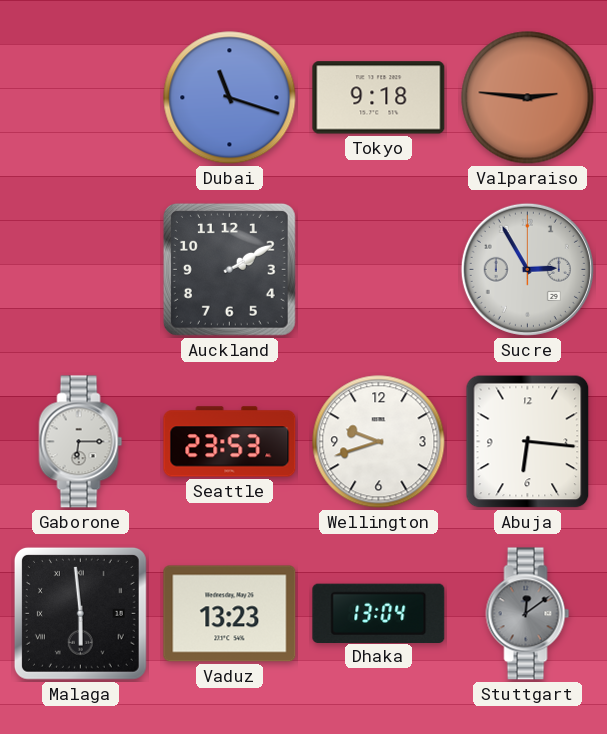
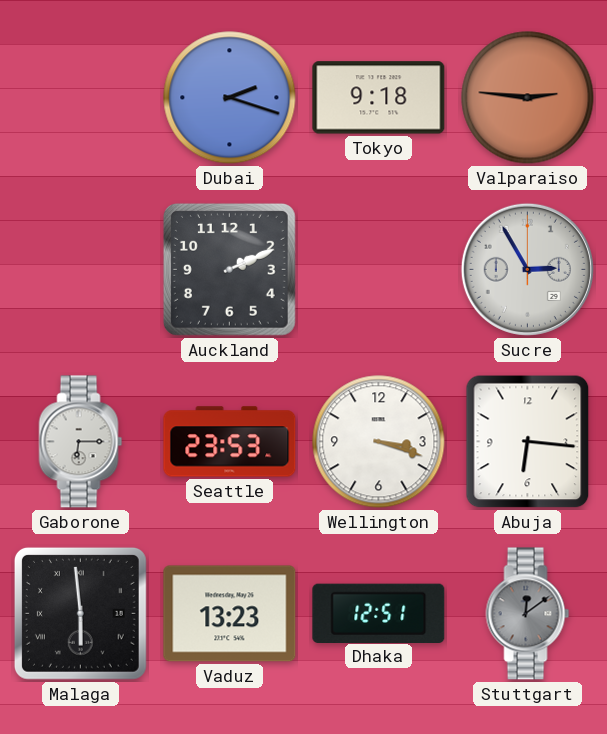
Dubai: 11:18 -> 2:18 (230, 98)
Auckland: 2:10 -> 2:11 (229, 269)
Wellington: 9:42 -> 3:18 (379, 442)
Dhaka: 13:04 -> 12:51 (379, 613)
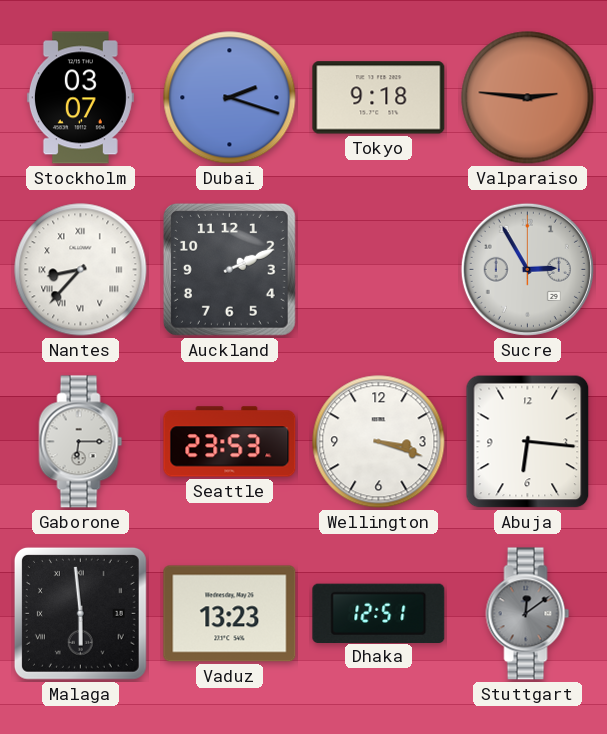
Stockholm: none -> 03:07 (80, 98)
Nantes: none -> 8:37 (81, 270)
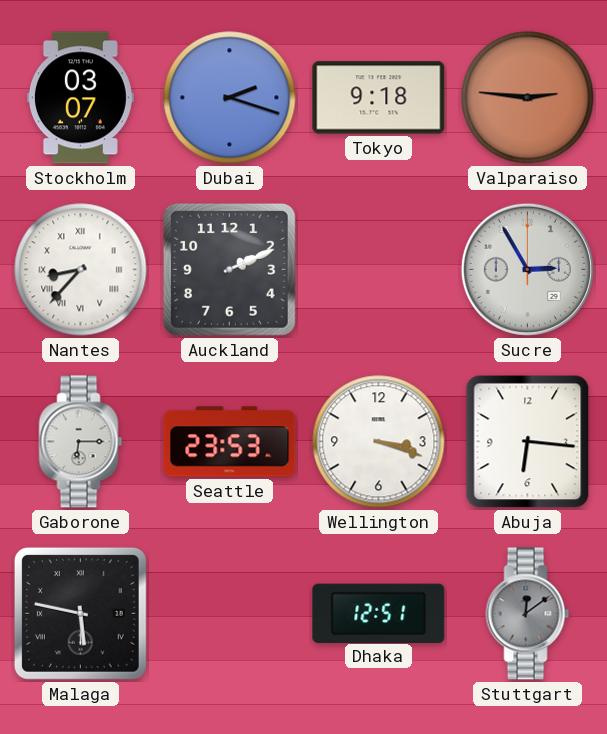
Malaga: 5:59 -> 5:47 (80, 613)
Vaduz: 13:23 -> none (230, 614)
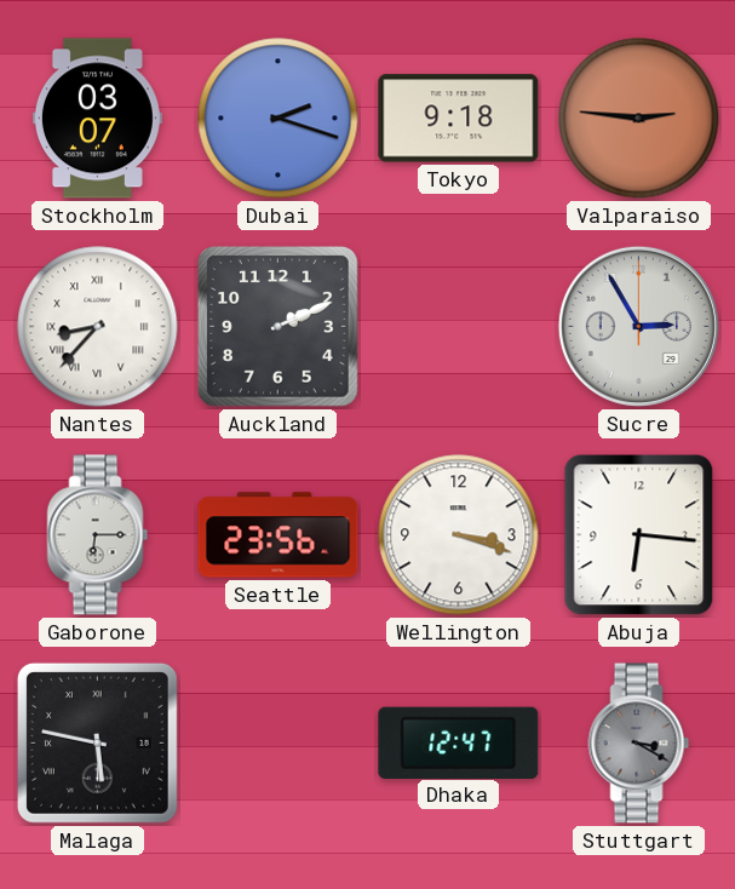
Seattle: 23:53 -> 23:56 (279, 535)
Dhaka: 12:51 -> 12:47 (459, 742)
Stuttgart: 12:09 -> 3:20 (639, 744)
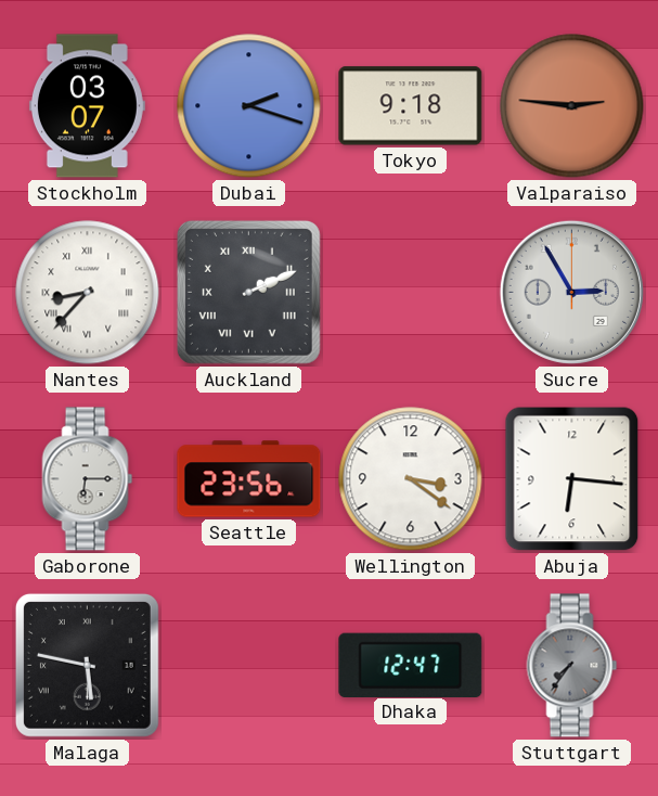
Auckland numerals: Arabic -> Roman (248, 292)
Wellington: 3:18 -> 3:21 (411, 479)
Stuttgart: 3:20 -> 7:36 (572, 666)
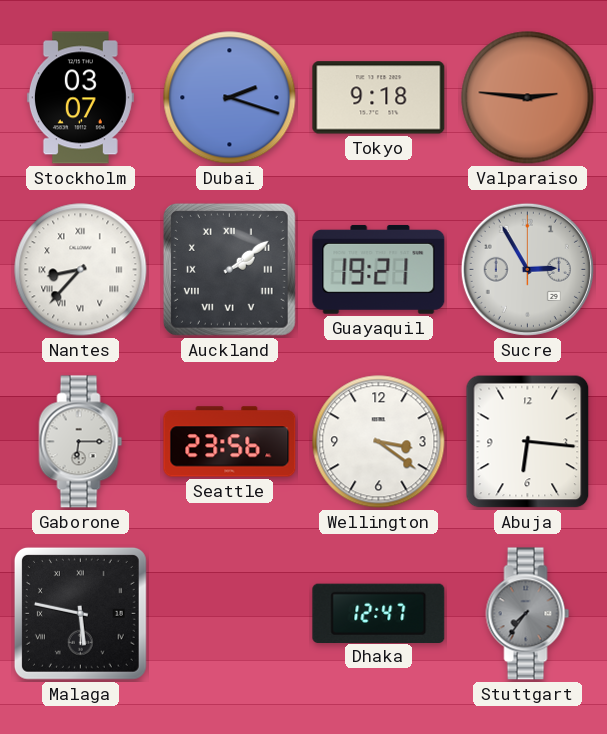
Auckland: 2:11 -> 2:09 (229, 269)
Guayaquil: none -> 19:21 (379, 269)
